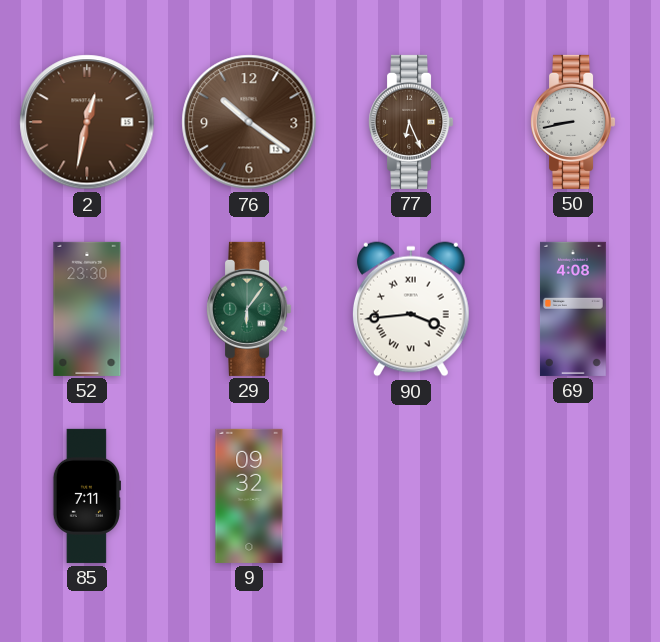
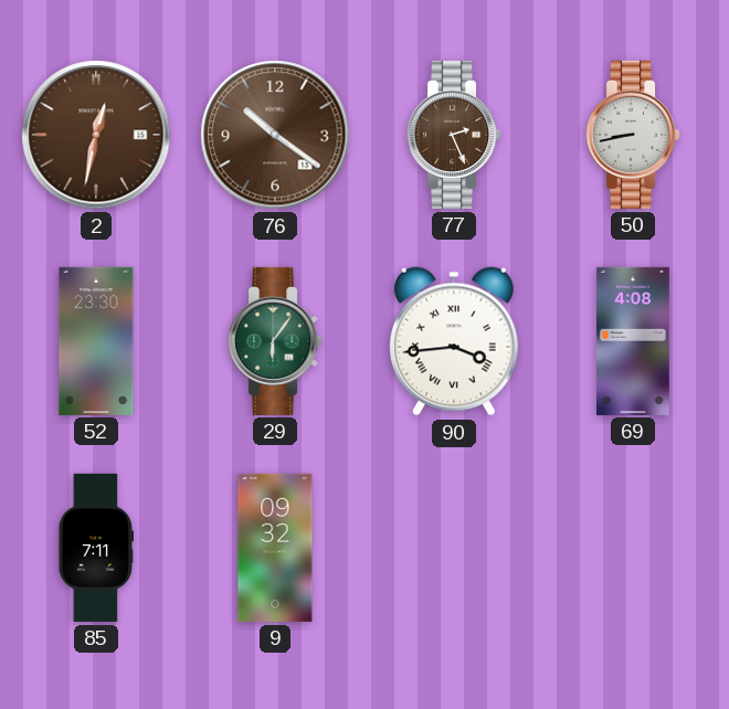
77: 6:26 -> 2:26 (455, 135)
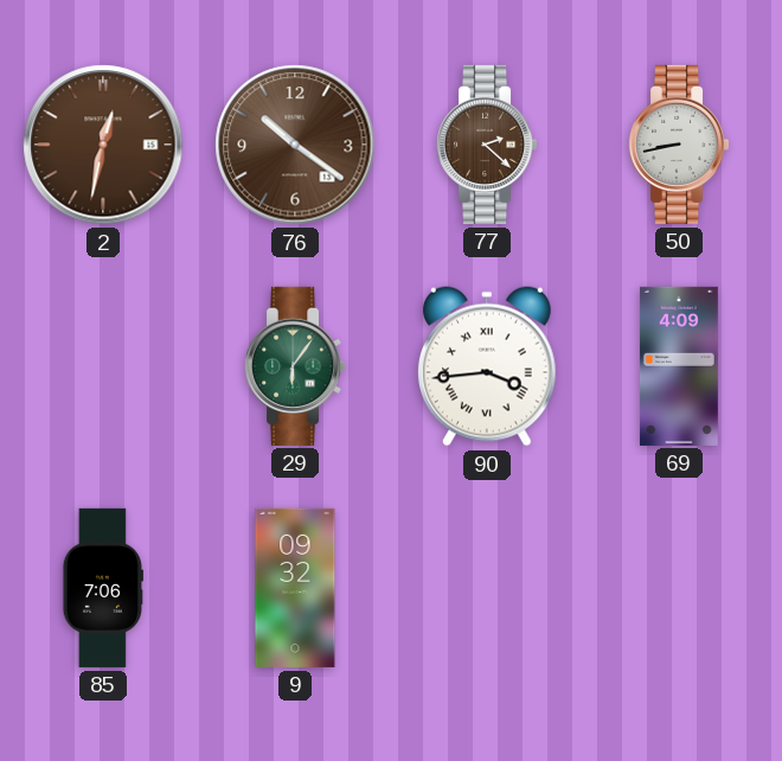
77: 2:26 -> 2:22 (488, 145)
52: 23:30 -> none (96, 341)
69: 4:08 -> 4:09 (679, 366)
85: 7:11 -> 7:06 (103, 588)
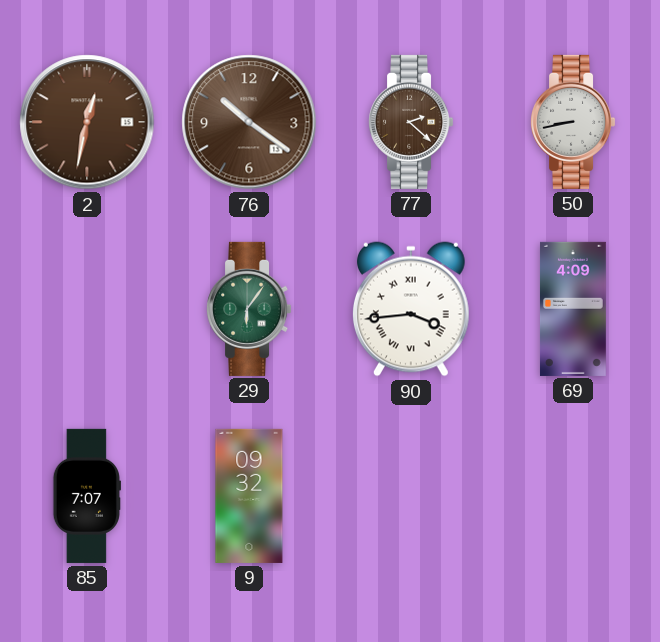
85: 7:06 -> 7:07 (87, 496)
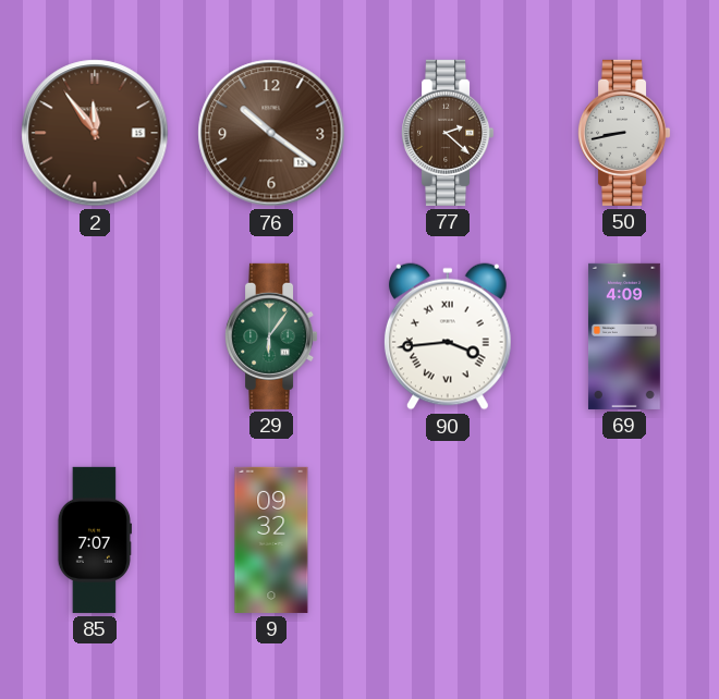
2: 12:32 -> 11:54 (95, 133)
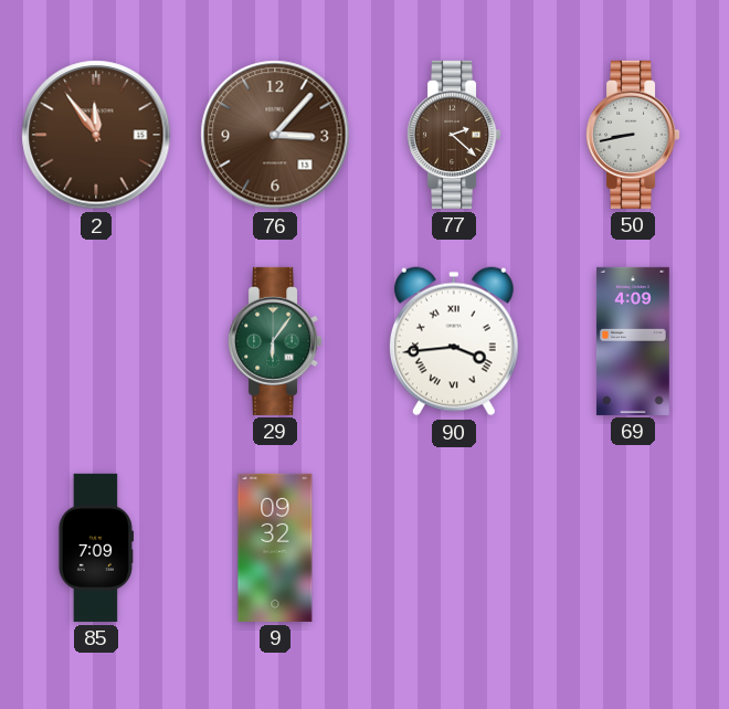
76: 10:21 -> 3:07 (275, 135)
85: 7:07 -> 7:09 (96, 548)
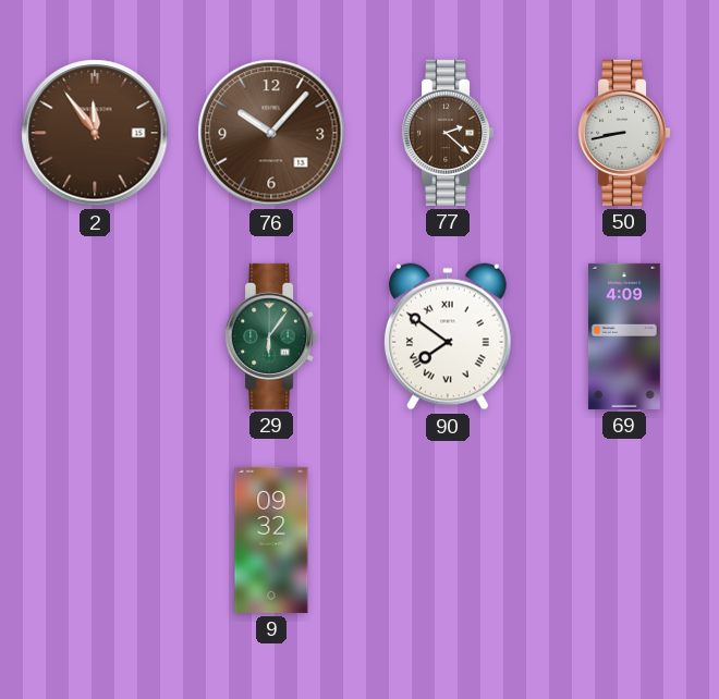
76: 3:07 -> 10:07 (271, 133)
90: 3:44 -> 7:51 (448, 336)
85: 7:09 -> none (96, 548)
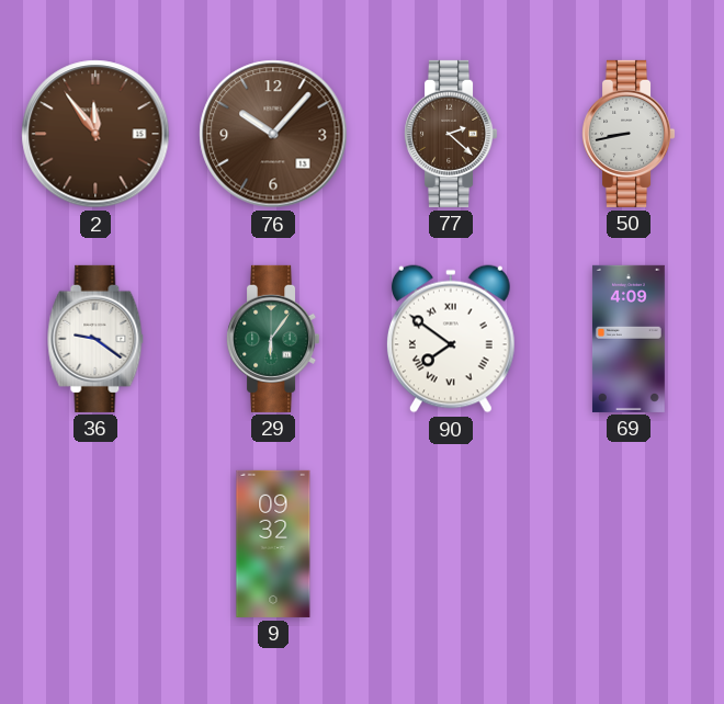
36: none -> 9:21 (95, 339)
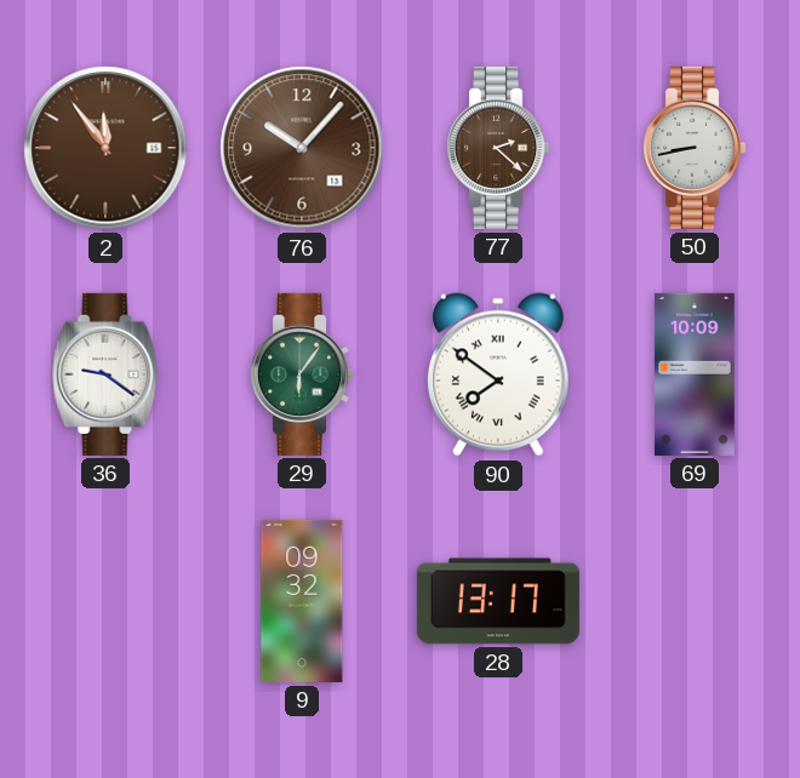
69: 4:09 -> 10:09 (695, 374)
28: none -> 13:17 (498, 601)
